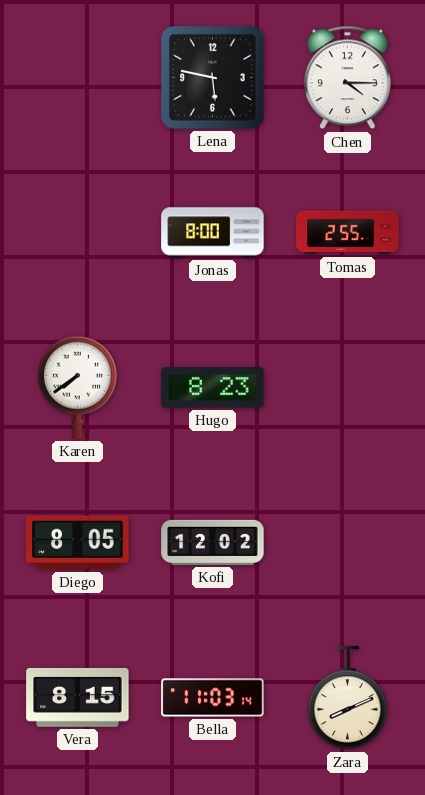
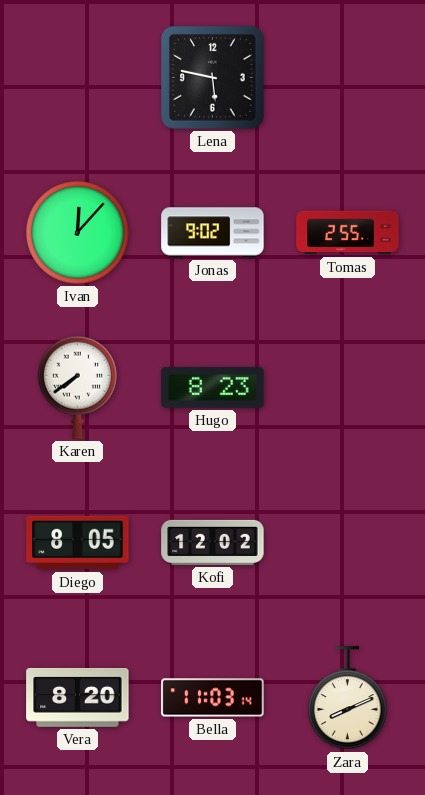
Chen: 4:15 -> none (348, 78)
Ivan: none -> 12:07 (77, 232)
Jonas: 8:00 -> 9:02 (213, 233)
Vera: 8:15 -> 8:20 (78, 697)
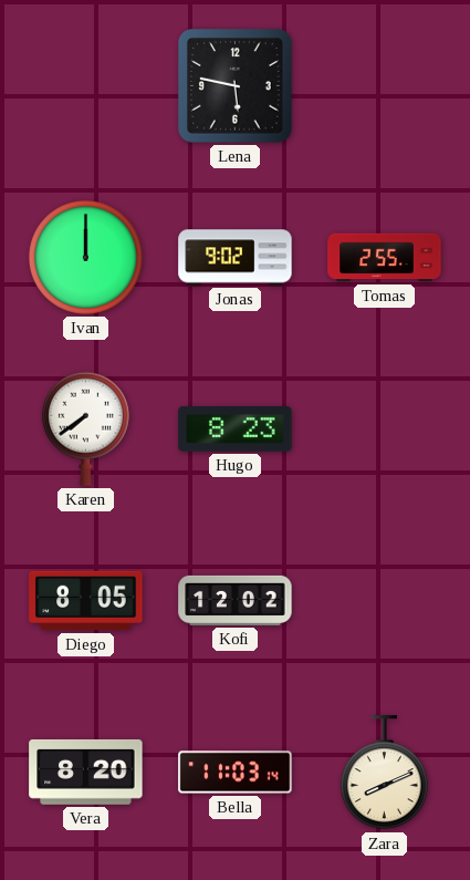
Ivan: 12:07 -> 12:00 (85, 257)
